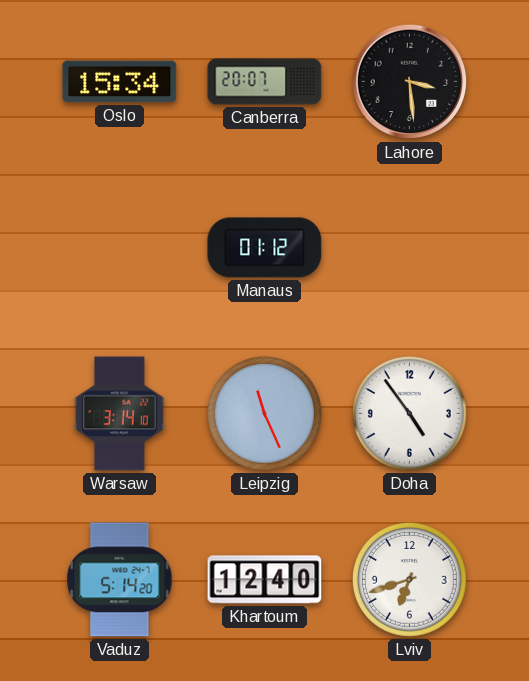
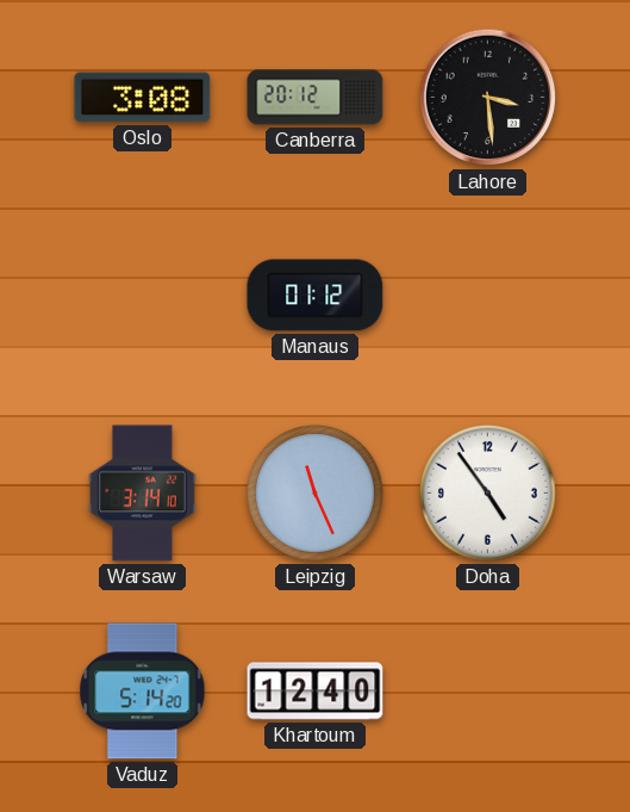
Oslo: 15:34 -> 3:08 (143, 98)
Canberra: 20:07 -> 20:12 (316, 98)
Lviv: 6:42 -> none (409, 579)
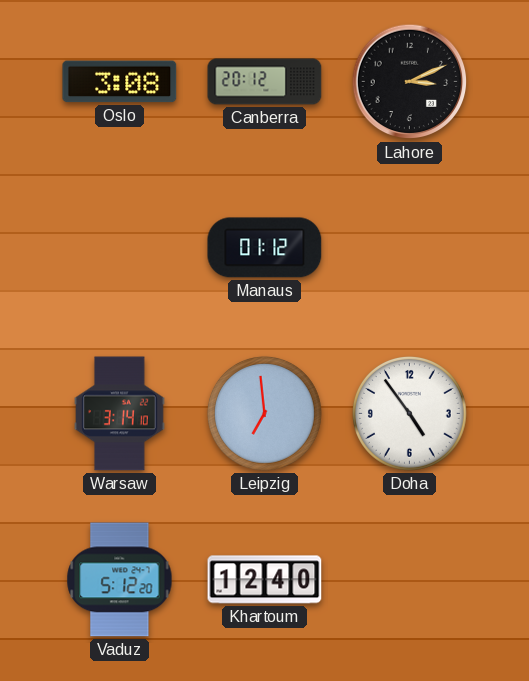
Lahore: 3:29 -> 3:11 (410, 82)
Leipzig: 11:26 -> 6:59 (264, 413)
Vaduz: 5:14 -> 5:12 (120, 580)
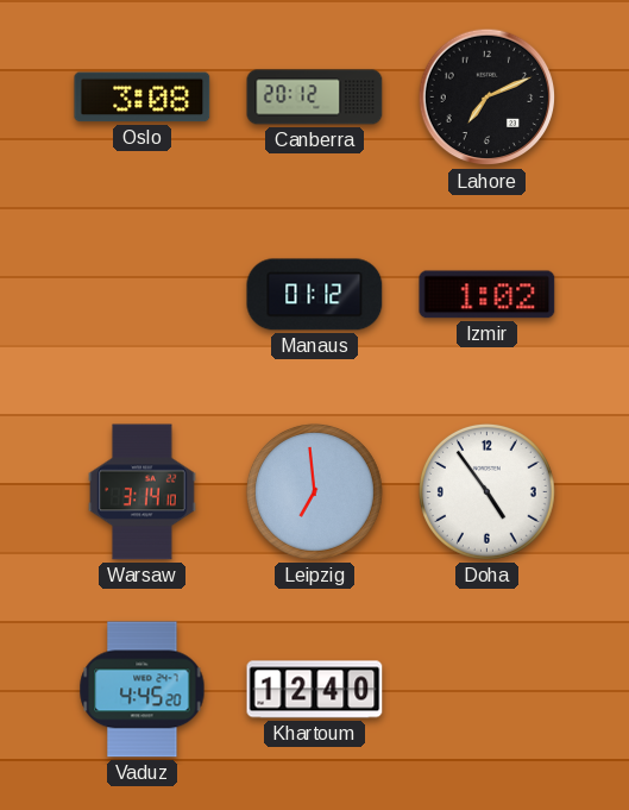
Lahore: 3:11 -> 7:11 (488, 98)
Izmir: none -> 1:02 (488, 295)
Vaduz: 5:12 -> 4:45 (143, 690)
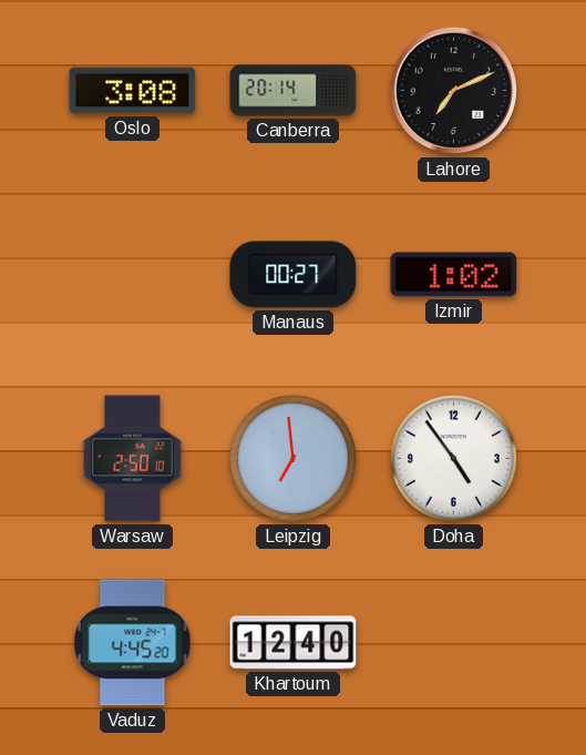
Canberra: 20:12 -> 20:14 (294, 91)
Manaus: 01:12 -> 00:27 (294, 275)
Warsaw: 3:14 -> 2:50 (133, 459)
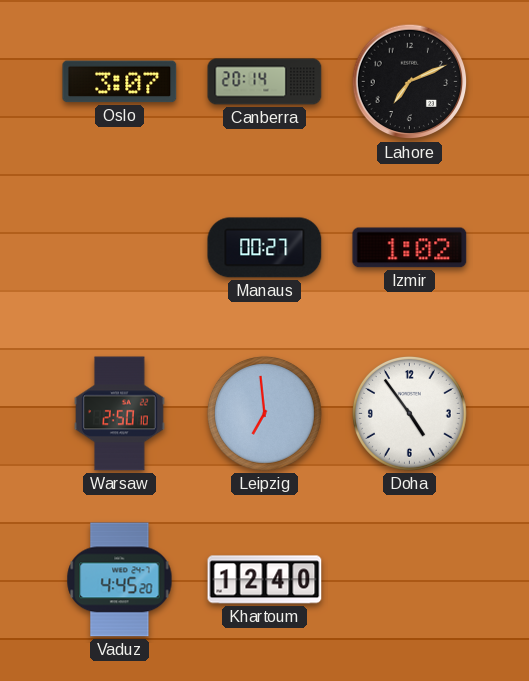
Oslo: 3:08 -> 3:07 (120, 82)
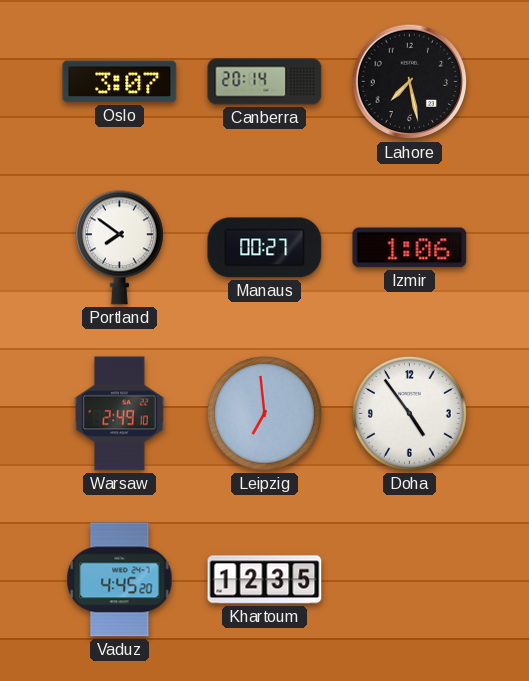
Lahore: 7:11 -> 7:28 (410, 82)
Portland: none -> 7:51 (119, 248)
Izmir: 1:02 -> 1:06 (410, 248)
Warsaw: 2:50 -> 2:49 (120, 414)
Khartoum: 12:40 -> 12:35 (265, 580)
